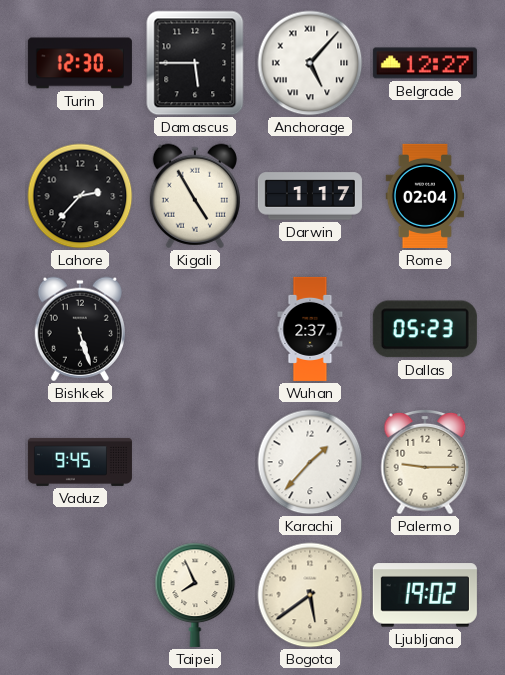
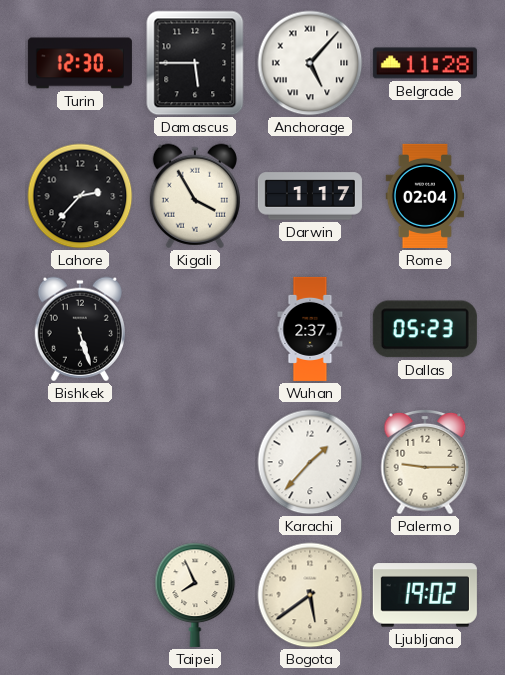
Belgrade: 12:27 -> 11:28 (425, 63)
Kigali: 4:55 -> 3:55 (195, 196)
Vaduz: 9:45 -> none (80, 462)
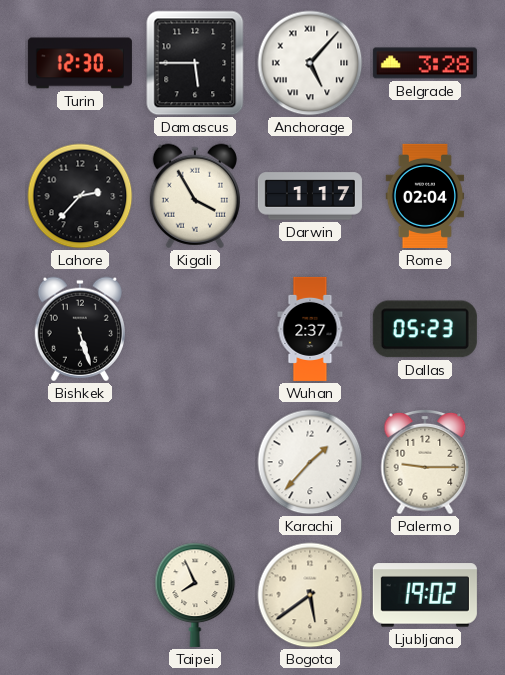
Belgrade: 11:28 -> 3:28 (425, 63)
